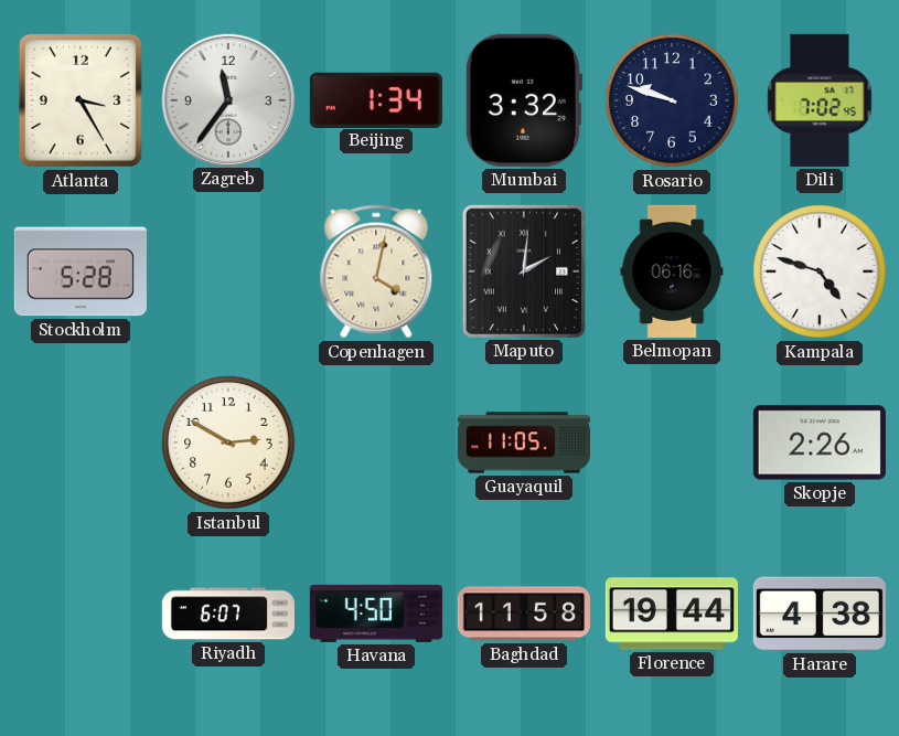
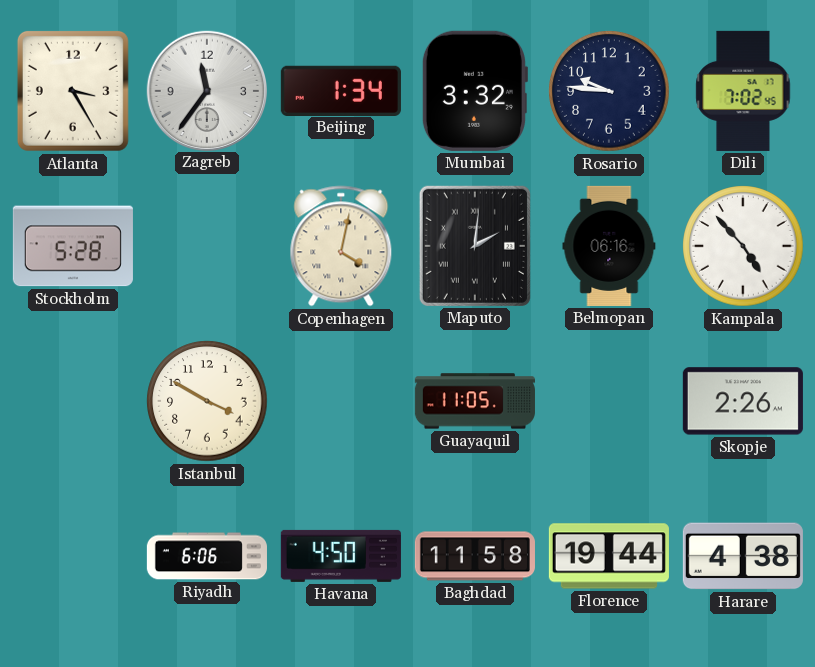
Rosario: 9:48 -> 9:46 (609, 91)
Kampala: 4:48 -> 4:53 (743, 246)
Istanbul: 2:50 -> 3:50 (207, 401)
Riyadh: 6:07 -> 6:06 (207, 556)
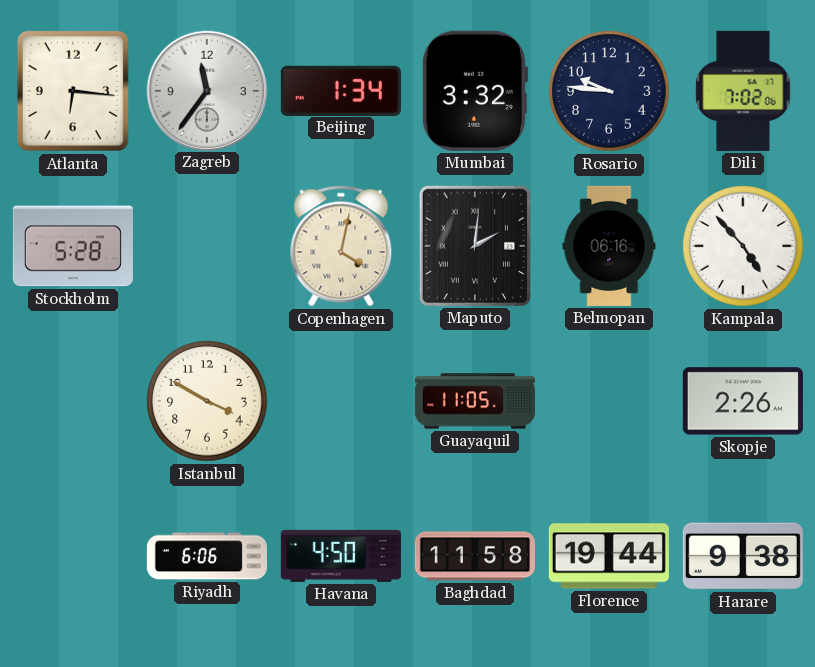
Atlanta: 3:25 -> 6:16 (73, 91)
Dili: 7:02:45 -> 7:02:06 (743, 91)
Harare: 4:38 -> 9:38 (743, 556)
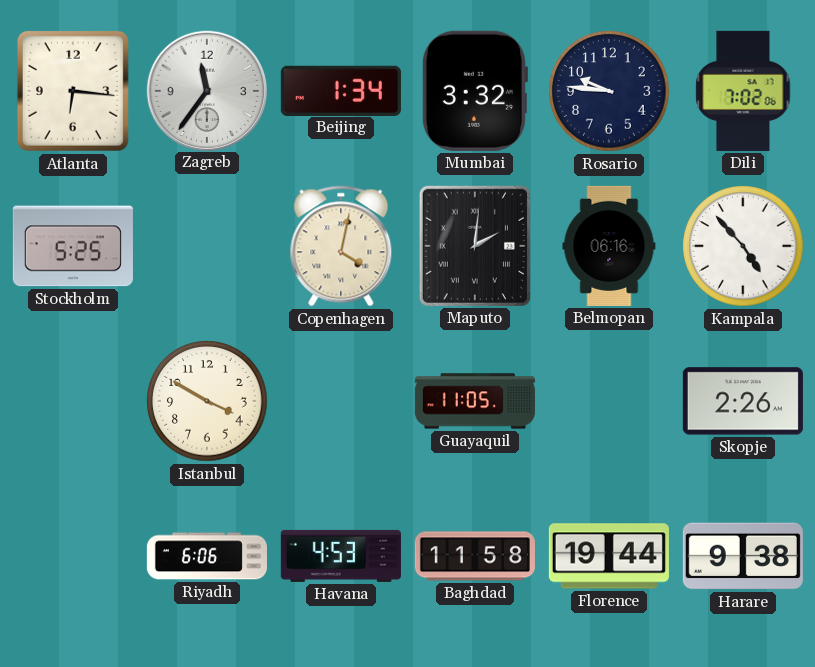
Stockholm: 5:28 -> 5:25 (73, 246)
Havana: 4:50 -> 4:53 (341, 556)
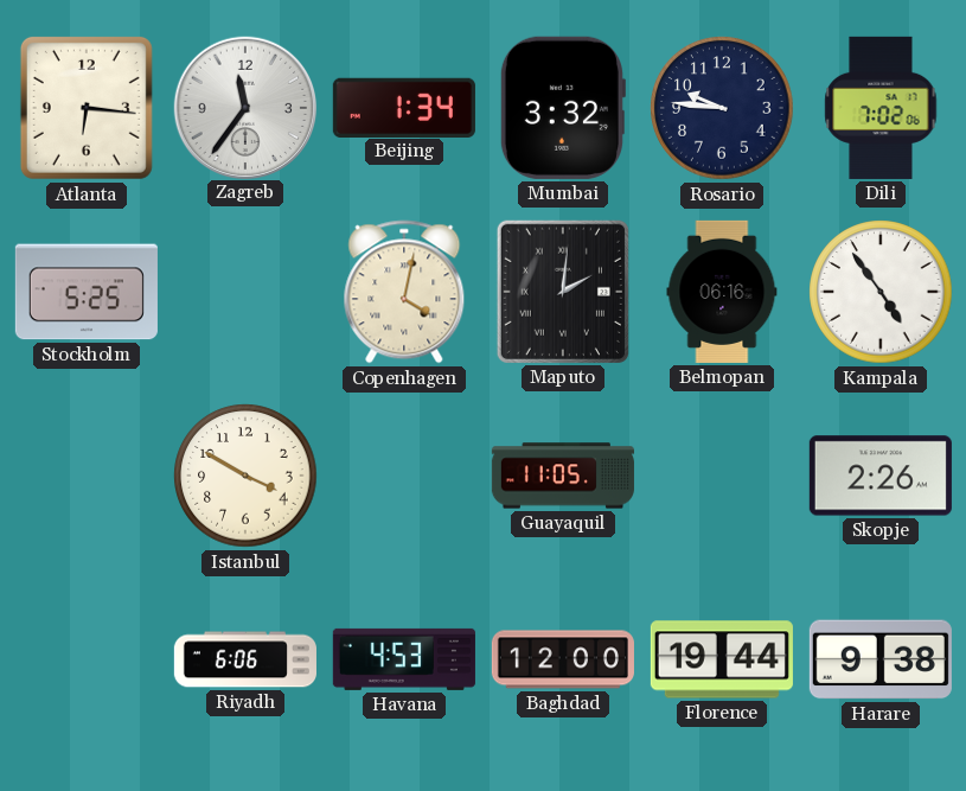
Kampala: 4:53 -> 4:54 (881, 292)
Baghdad: 11:58 -> 12:00 (563, 659)
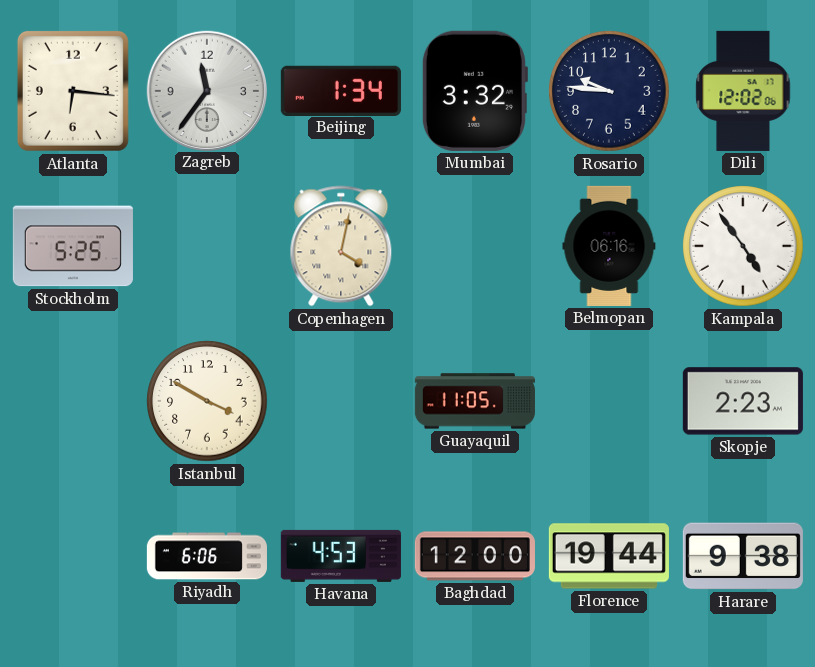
Dili: 7:02 -> 12:02 (743, 91)
Maputo: 2:01 -> none (563, 292)
Skopje: 2:26 -> 2:23 (743, 401)
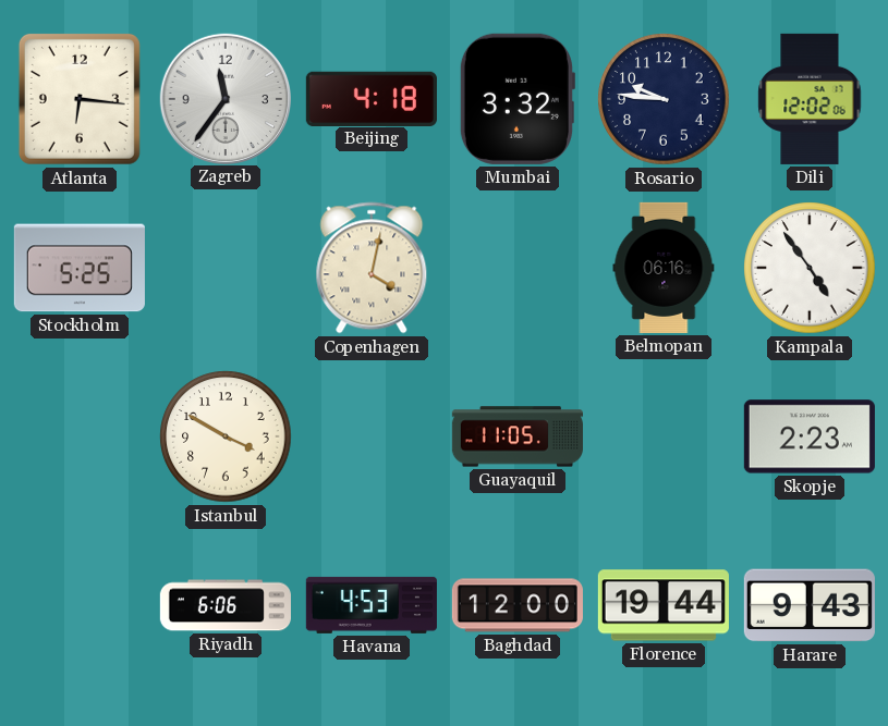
Beijing: 1:34 -> 4:18 (372, 98)
Harare: 9:38 -> 9:43 (810, 605)
